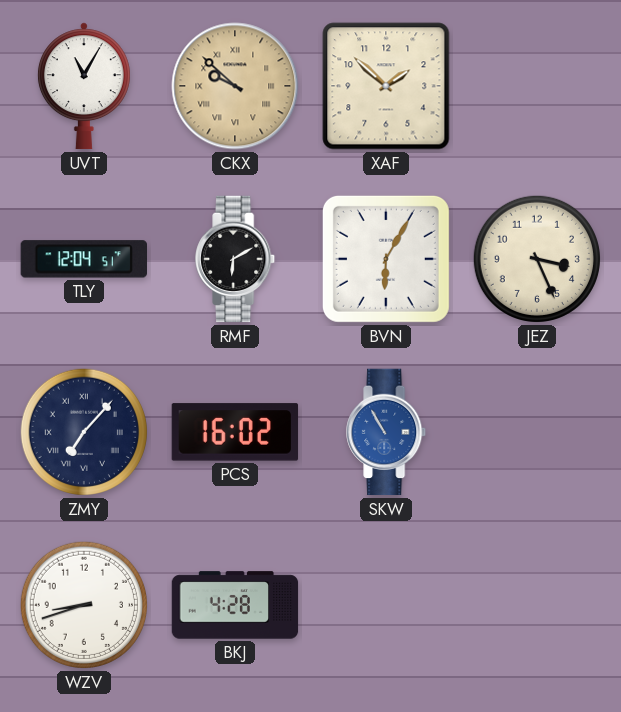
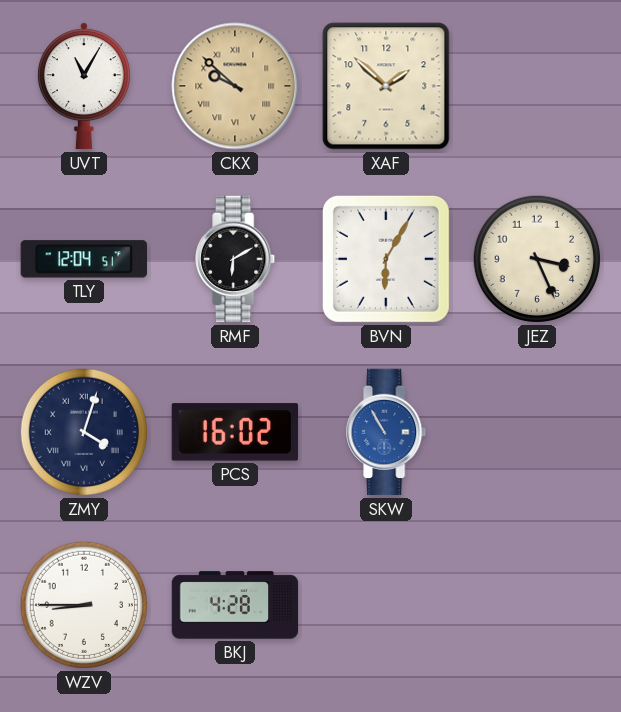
ZMY: 7:07 -> 4:03 (84, 432)
WZV: 8:42 -> 8:45 (84, 605)
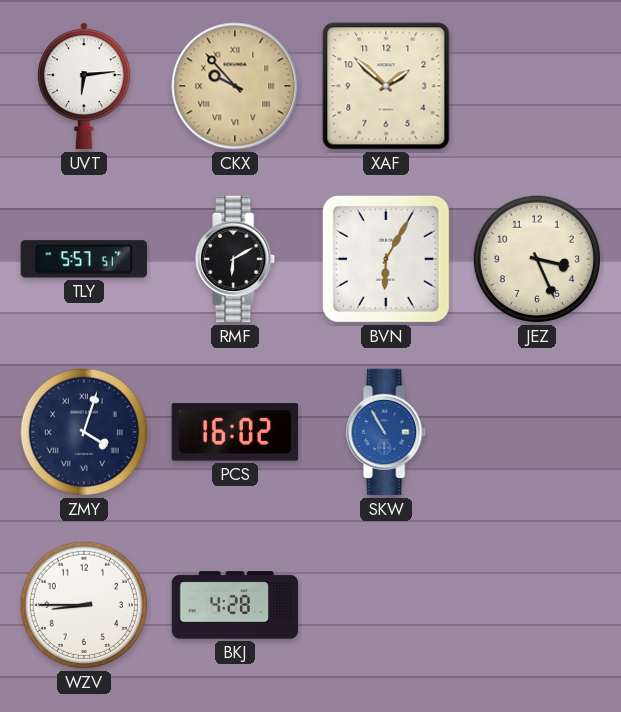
UVT: 11:05 -> 6:14 (84, 86)
CKX: 9:52 -> 9:53 (235, 86)
TLY: 12:04 -> 5:57 (83, 259)
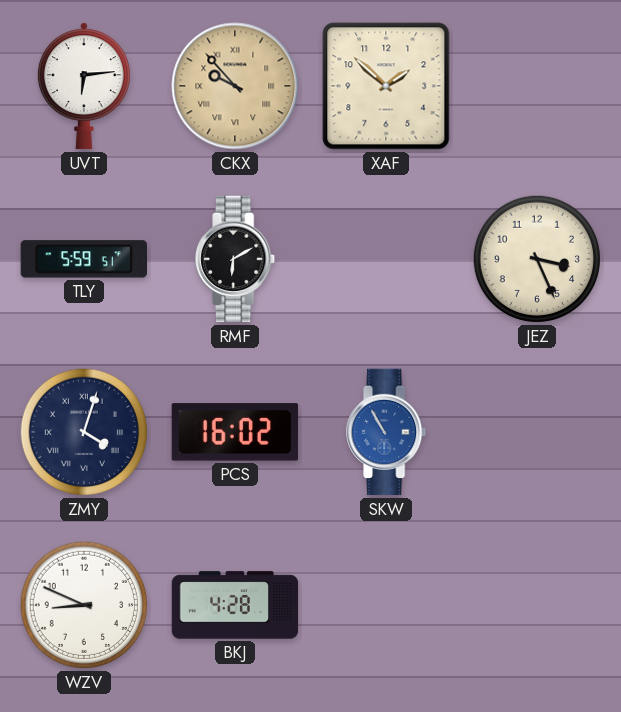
TLY: 5:57 -> 5:59 (83, 259)
BVN: 6:05 -> none (386, 259)
WZV: 8:45 -> 8:49 (84, 605)
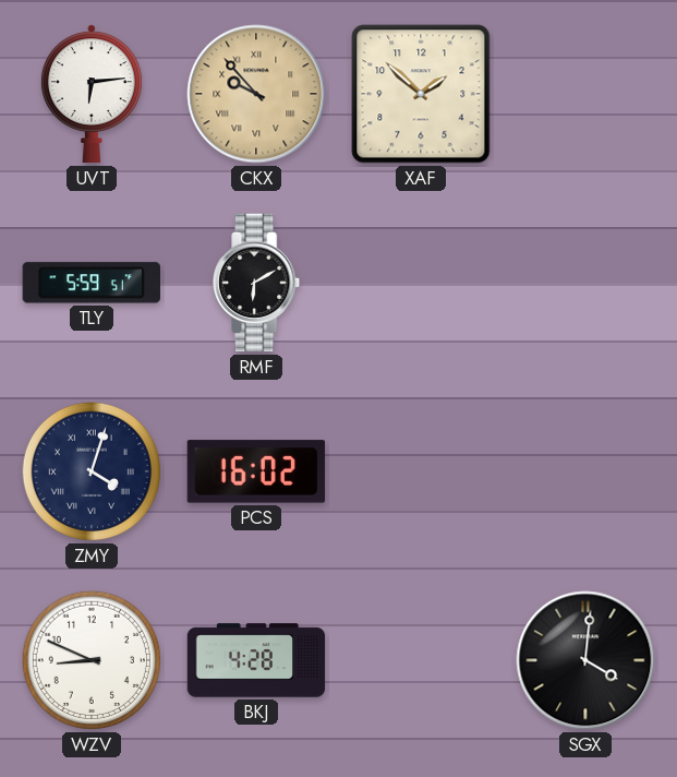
JEZ: 3:26 -> none (537, 259)
SKW: 10:55 -> none (387, 432)
SGX: none -> 4:01 (585, 660)
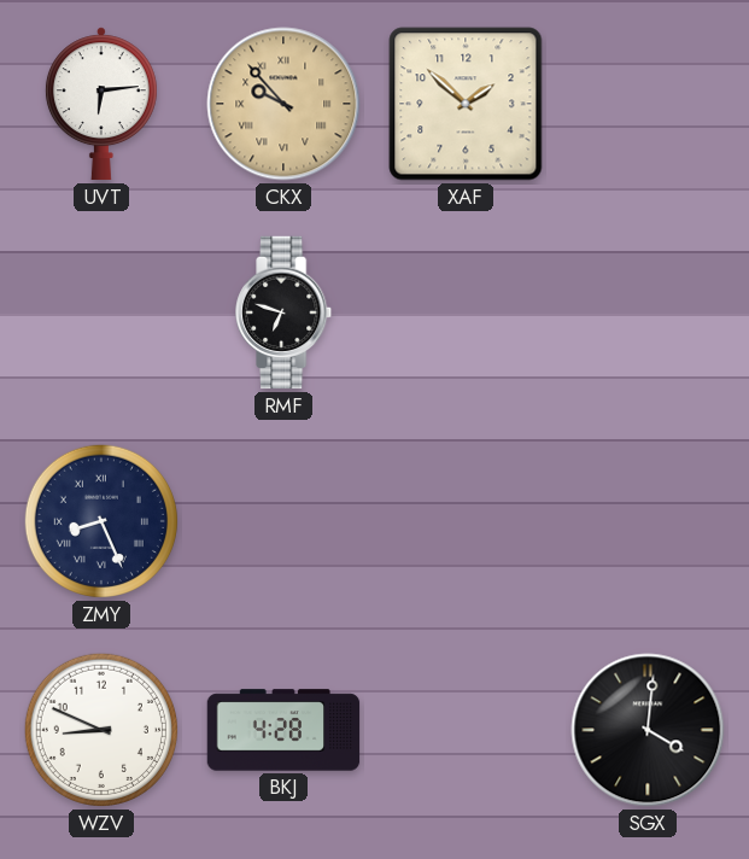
TLY: 5:59 -> none (90, 283)
RMF: 6:10 -> 6:48 (285, 312)
ZMY: 4:03 -> 8:26 (101, 521)
PCS: 16:02 -> none (256, 471)
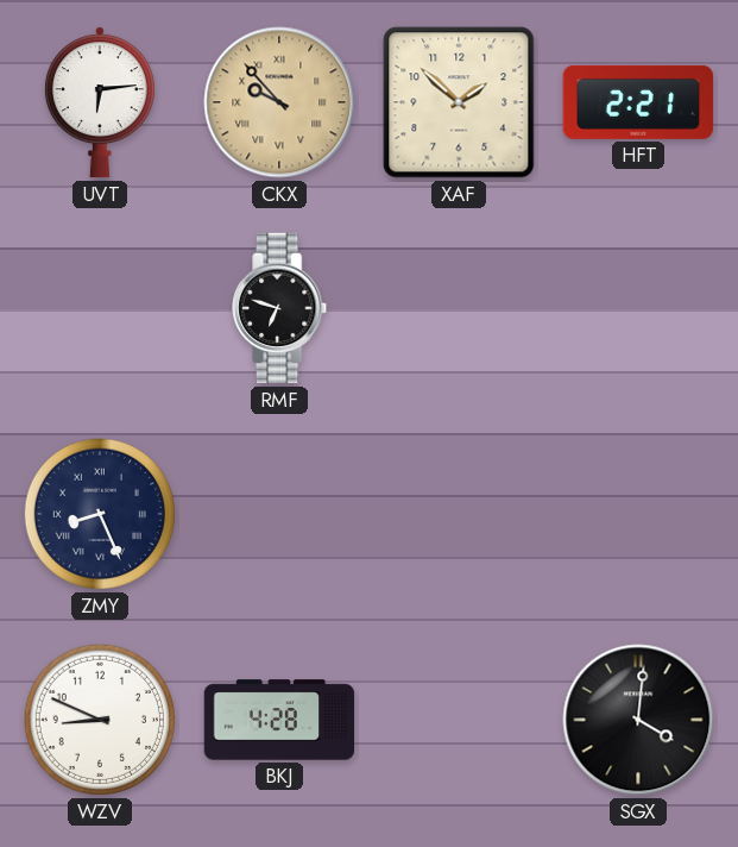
HFT: none -> 2:21 (638, 102)
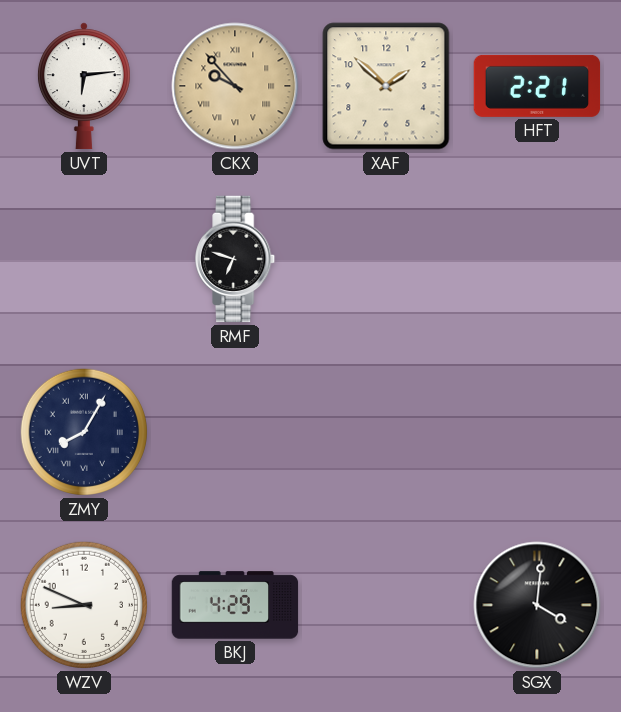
ZMY: 8:26 -> 8:05 (84, 432)
BKJ: 4:28 -> 4:29 (235, 605)
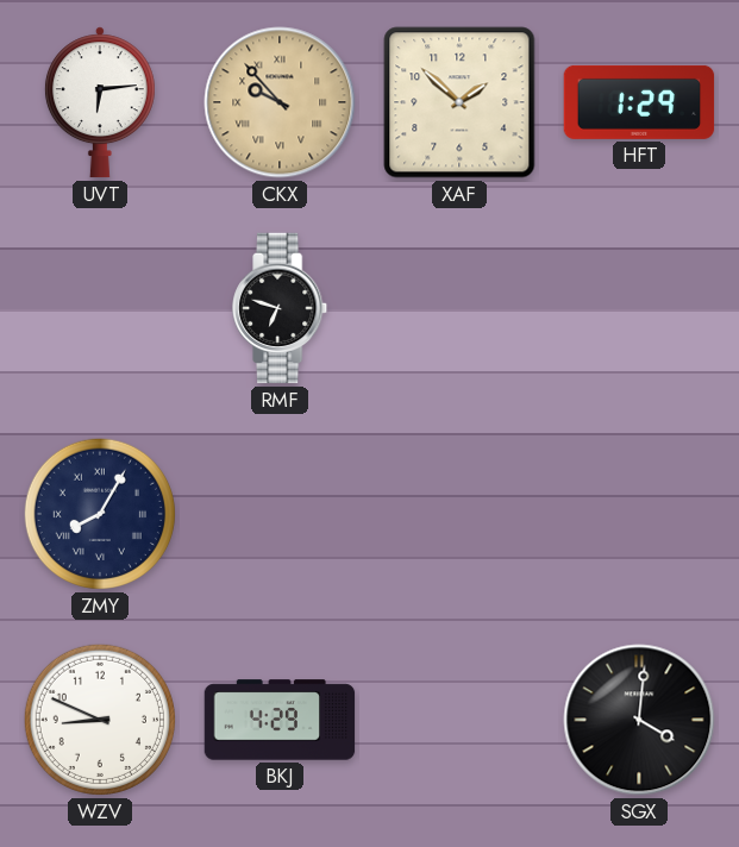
HFT: 2:21 -> 1:29 (639, 102)
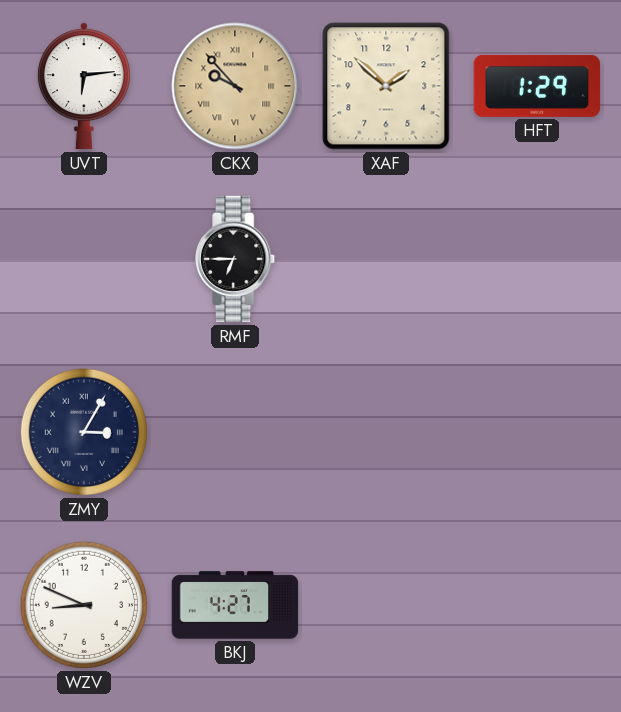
RMF: 6:48 -> 6:45 (236, 259)
ZMY: 8:05 -> 3:05 (84, 432)
BKJ: 4:29 -> 4:27 (235, 605)
SGX: 4:01 -> none (639, 720)
